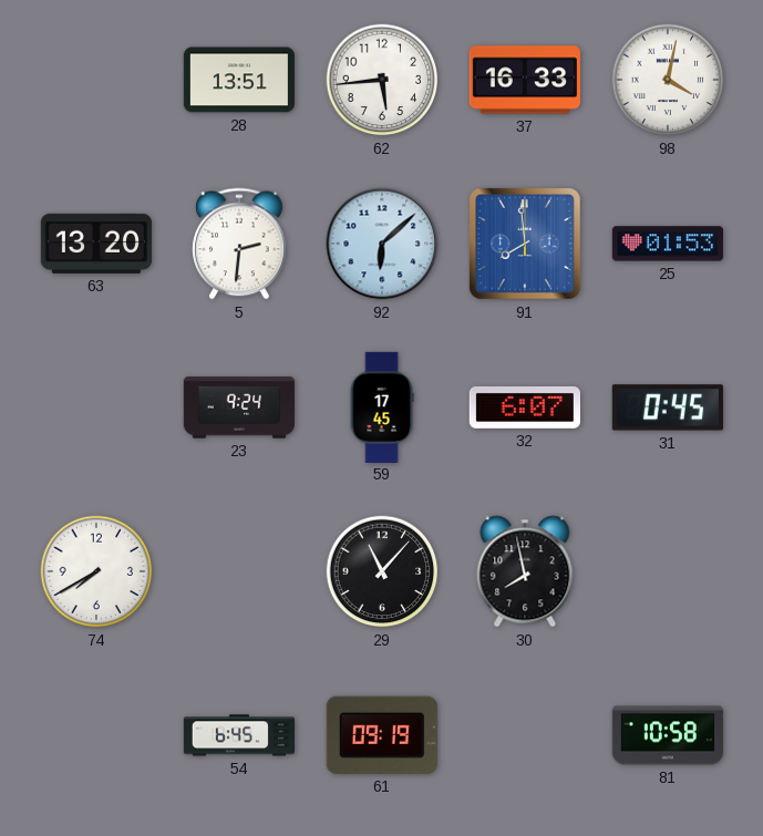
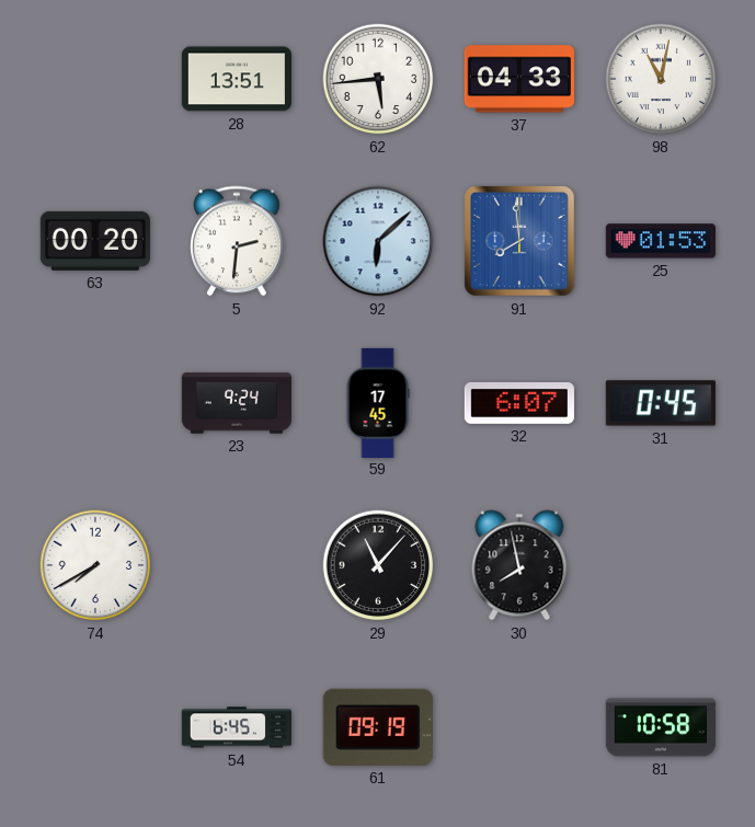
37: 16:33 -> 04:33 (519, 79)
98: 4:02 -> 11:02 (661, 79)
63: 13:20 -> 00:20 (95, 241)
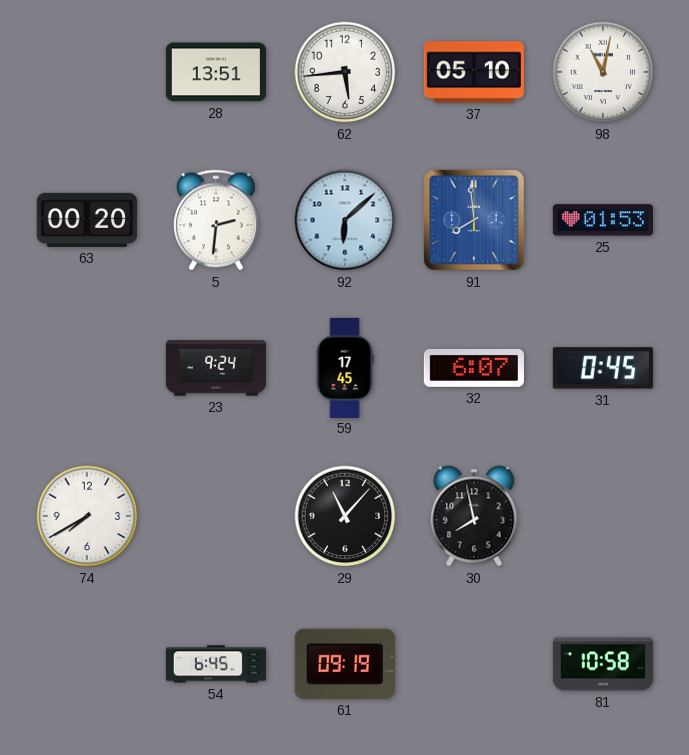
37: 04:33 -> 05:10 (474, 72)
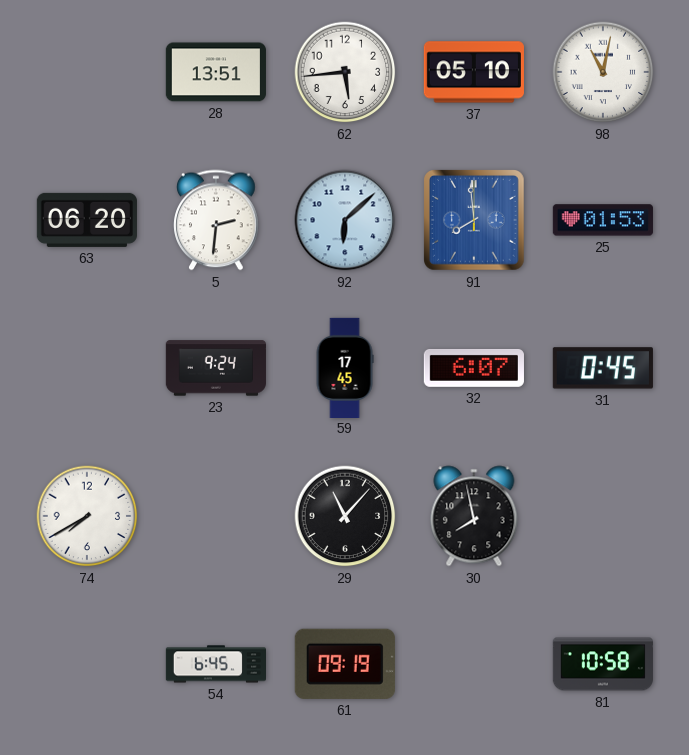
63: 00:20 -> 06:20 (87, 220)
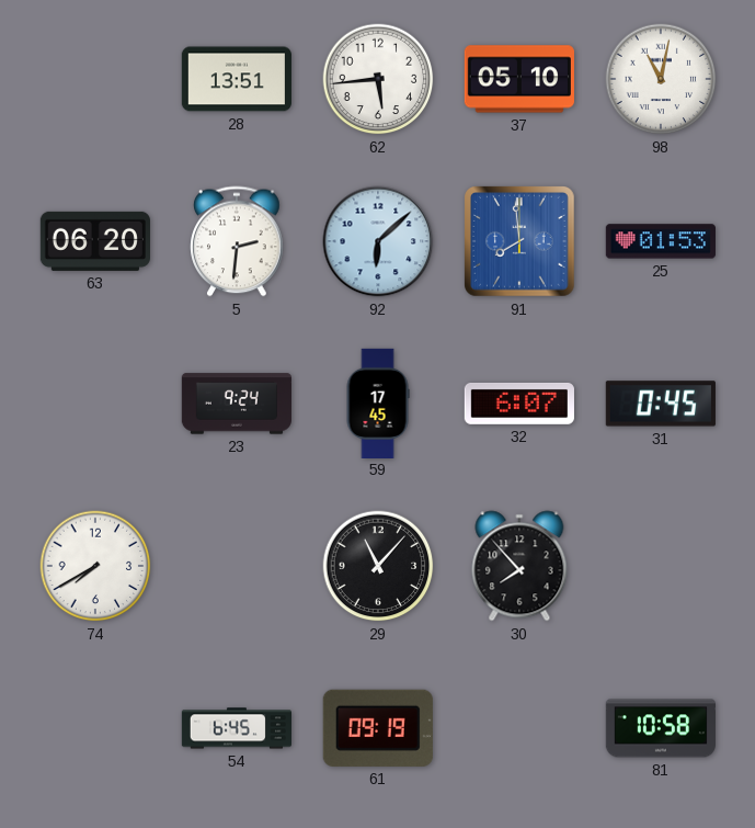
30: 7:58 -> 7:53 (519, 566)
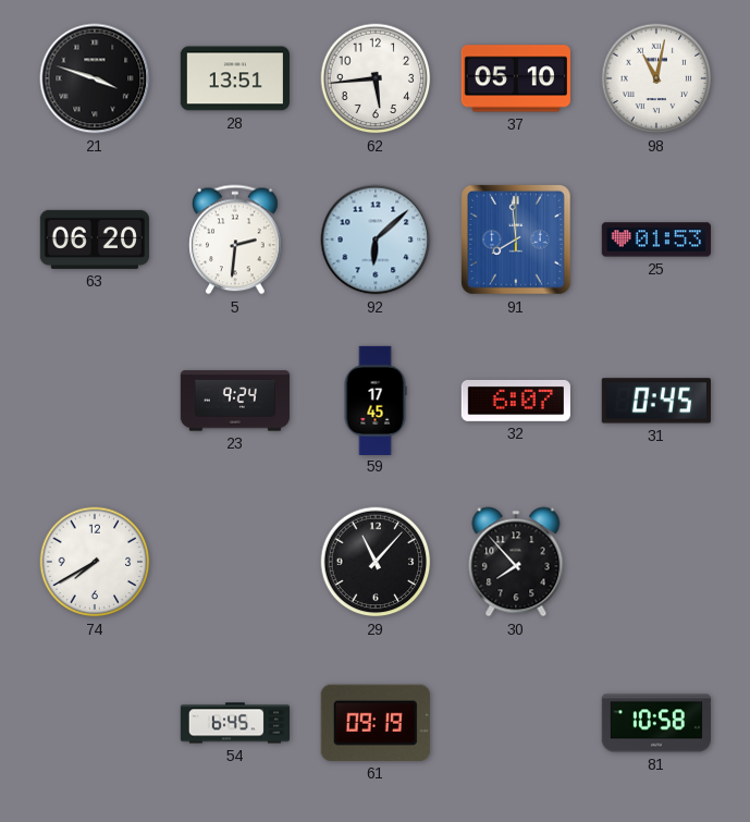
21: none -> 3:48 (95, 78)
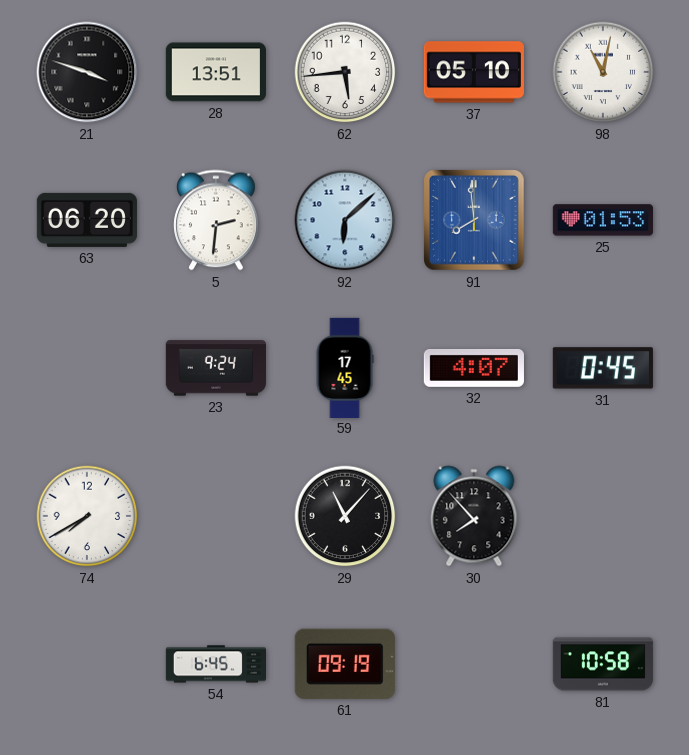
32: 6:07 -> 4:07 (474, 368)
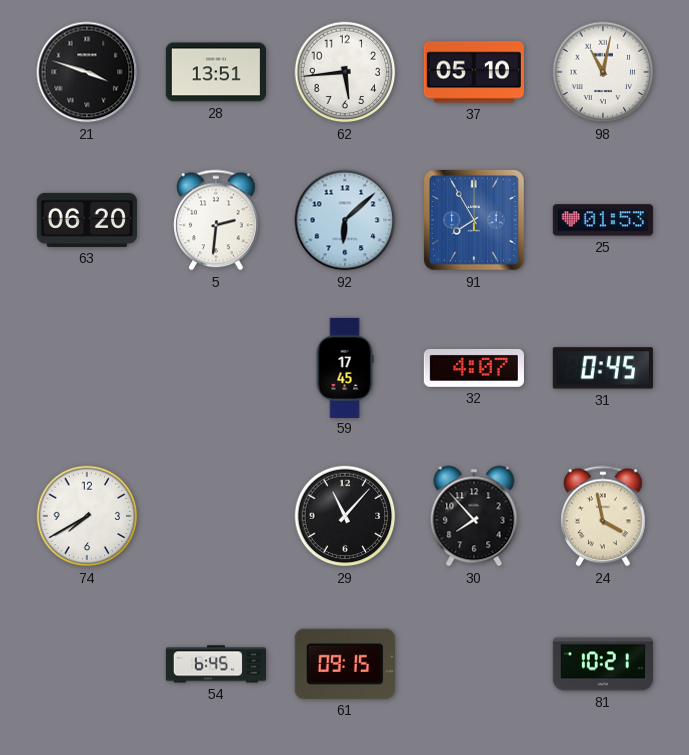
91: 7:59 -> 7:55 (475, 221)
23: 9:24 -> none (216, 368)
24: none -> 3:58 (603, 516)
61: 09:19 -> 09:15 (345, 664)
81: 10:58 -> 10:21 (603, 664)
